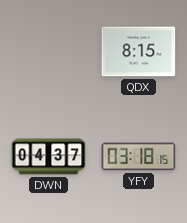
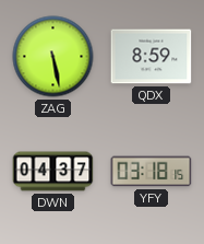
ZAG: none -> 5:28 (53, 57)
QDX: 8:15 -> 8:59 (152, 57)
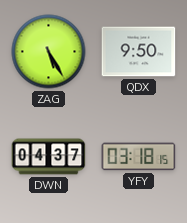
ZAG: 5:28 -> 5:25 (49, 52)
QDX: 8:59 -> 9:50 (139, 52)
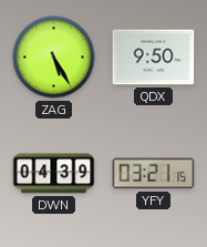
DWN: 04:37 -> 04:39 (54, 174)
YFY: 03:18 -> 03:21 (154, 174)
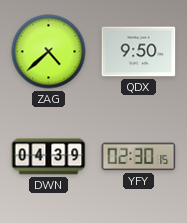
ZAG: 5:25 -> 4:38 (49, 52)
YFY: 03:21 -> 02:30 (139, 157)
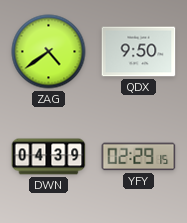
ZAG: 4:38 -> 4:39 (49, 52)
YFY: 02:30 -> 02:29 (139, 157)
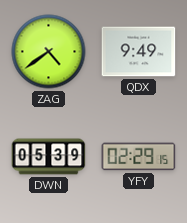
QDX: 9:50 -> 9:49 (139, 52)
DWN: 04:39 -> 05:39 (49, 157)
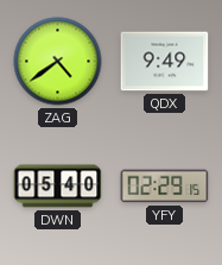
DWN: 05:39 -> 05:40 (58, 187)
